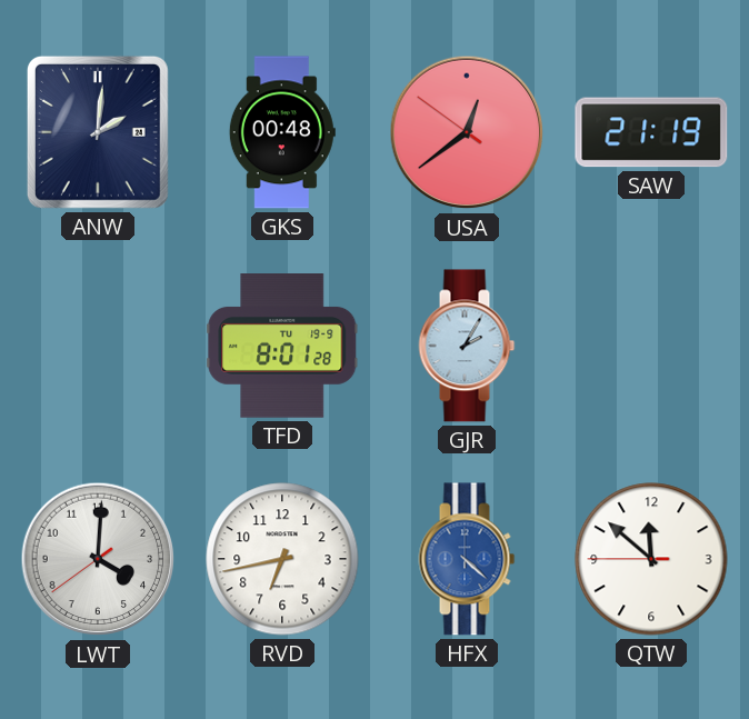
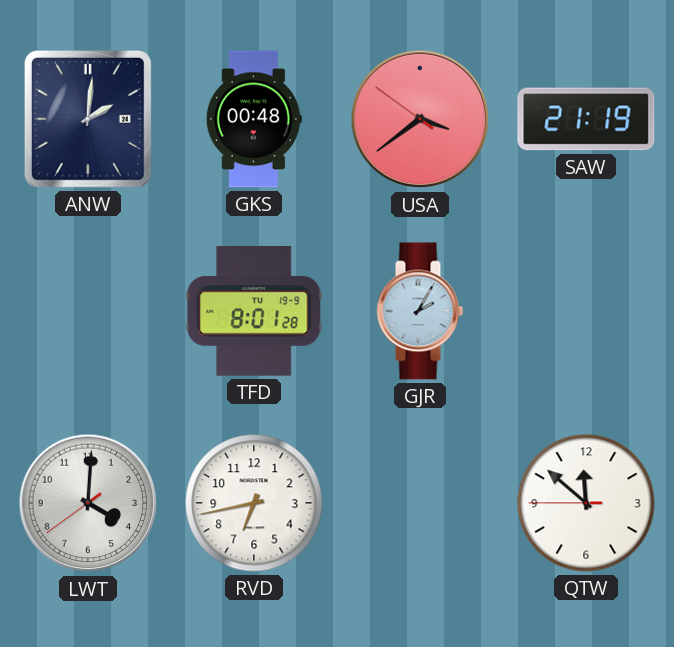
USA: 12:38 -> 3:38 (420, 119)
HFX: 4:22 -> none (467, 559)
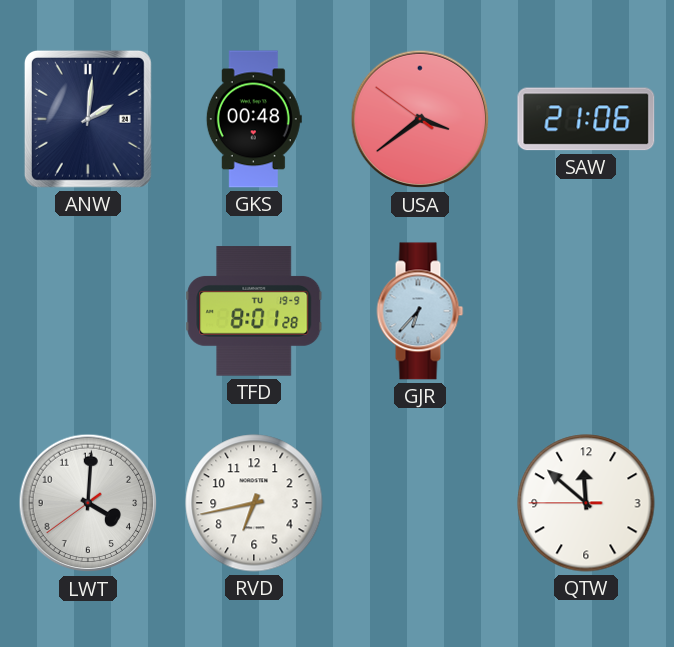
SAW: 21:19 -> 21:06 (586, 119)
GJR: 2:05 -> 6:37 (420, 311)
